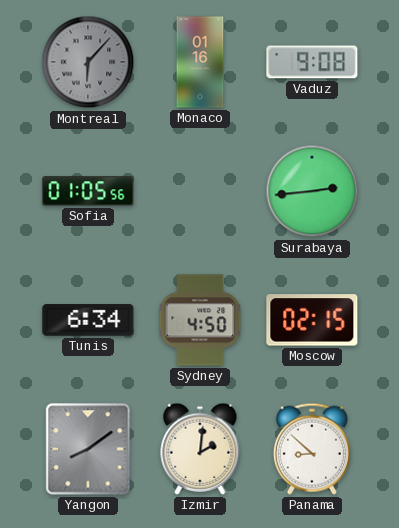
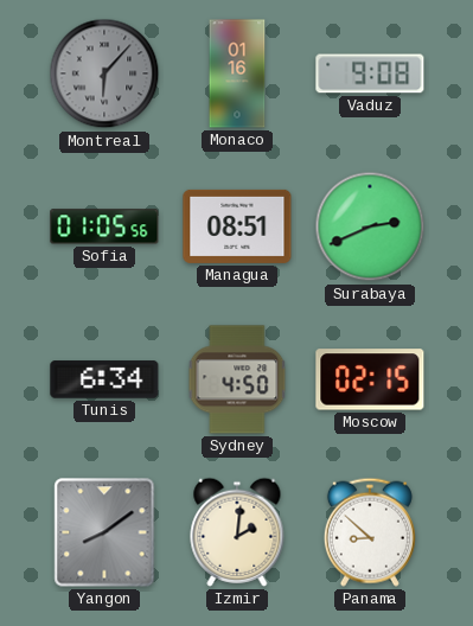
Managua: none -> 08:51 (237, 226)
Surabaya: 2:44 -> 2:41 (370, 226)
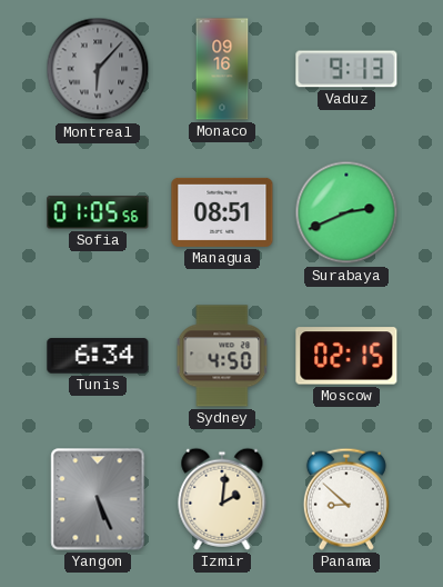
Monaco: 01:16 -> 09:16 (222, 69)
Vaduz: 9:08 -> 9:13 (346, 69)
Yangon: 8:09 -> 5:26 (98, 499)
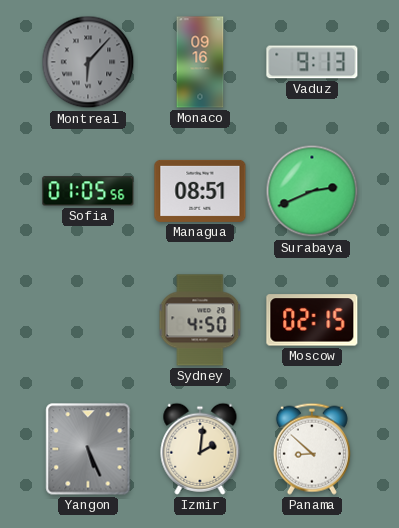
Tunis: 6:34 -> none (98, 356)
